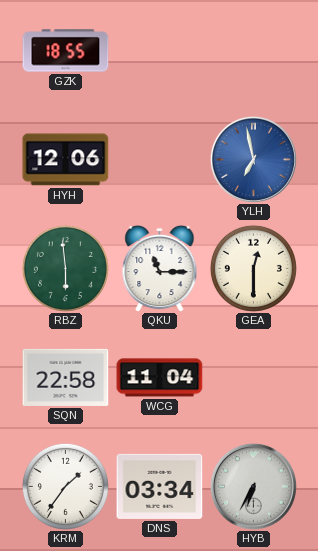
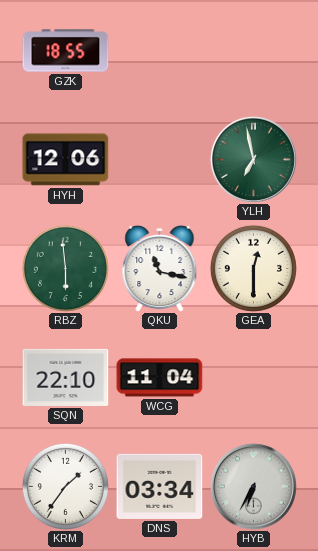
YLH dial: blue -> green (253, 159)
QKU: 11:15 -> 11:17 (160, 268)
SQN: 22:58 -> 22:10 (66, 377)
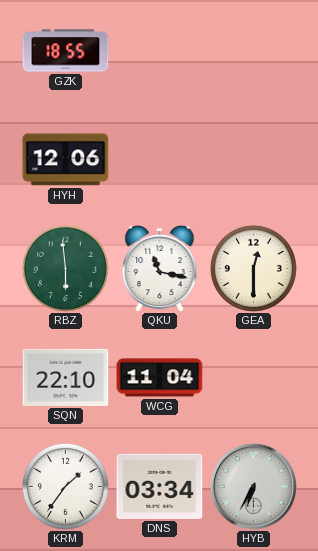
YLH: 6:58 -> none (253, 159)
